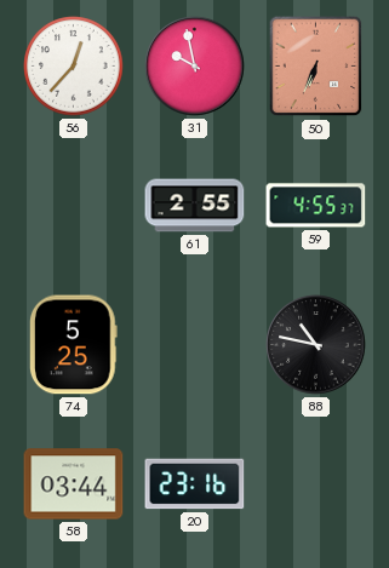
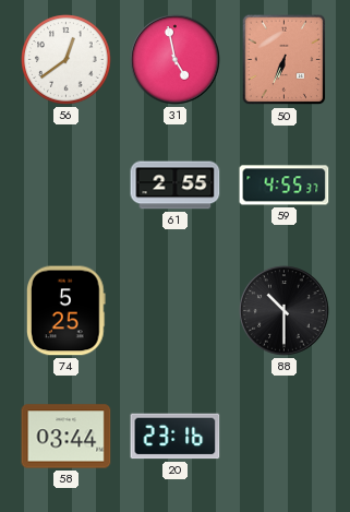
56: 12:37 -> 12:39 (67, 60)
31: 9:58 -> 4:58 (176, 60)
88: 10:47 -> 10:30 (285, 311)
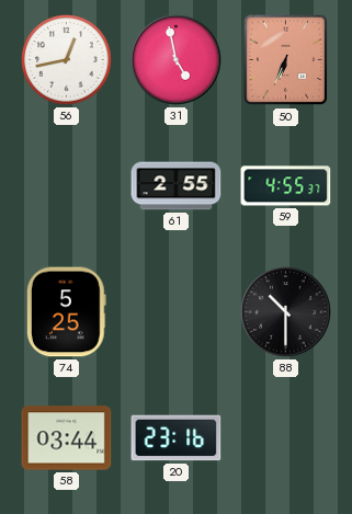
56: 12:39 -> 12:43 (67, 60)
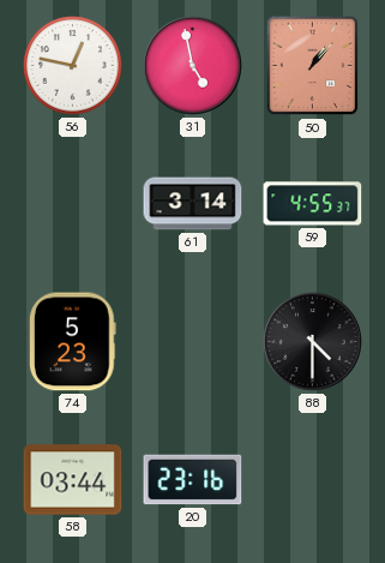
56: 12:43 -> 12:47 (73, 66)
50: 6:34 -> 1:07 (313, 66)
61: 2:55 -> 3:14 (193, 204)
74: 5:25 -> 5:23 (73, 342)
88: 10:30 -> 4:30 (313, 342)
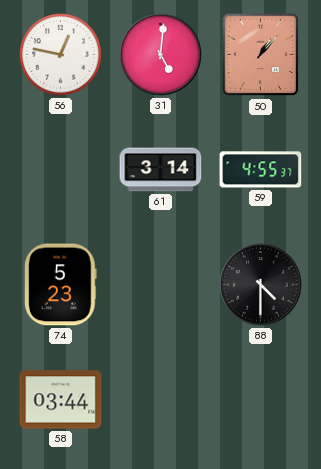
31: 4:58 -> 5:01 (161, 55)
20: 23:16 -> none (193, 480)
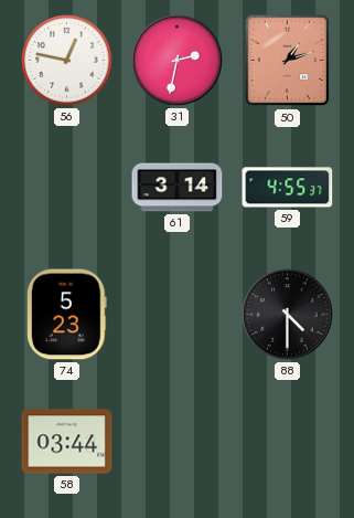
31: 5:01 -> 2:32 (178, 61)
50: 1:07 -> 1:12 (288, 61)
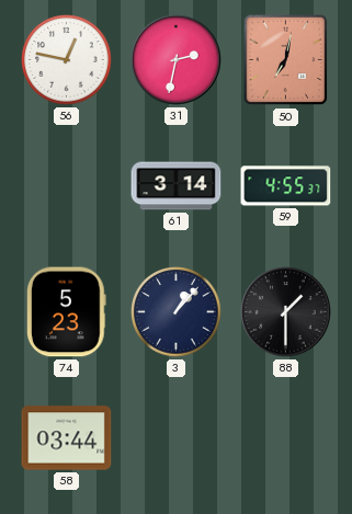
50: 1:12 -> 7:02 (286, 60)
3: none -> 1:07 (177, 312)
88: 4:30 -> 1:30 (286, 312)
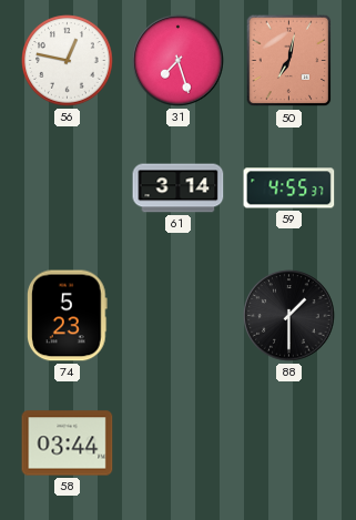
31: 2:32 -> 7:27 (179, 61)
3: 1:07 -> none (177, 312)
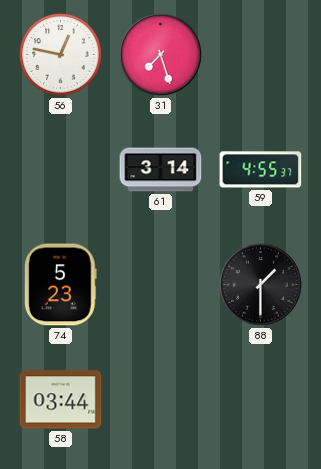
50: 7:02 -> none (289, 61)
